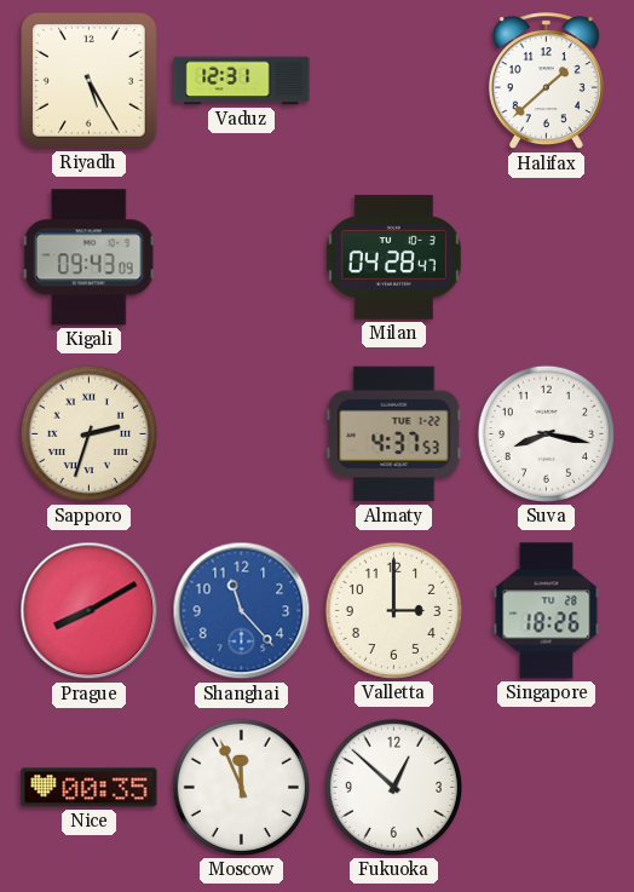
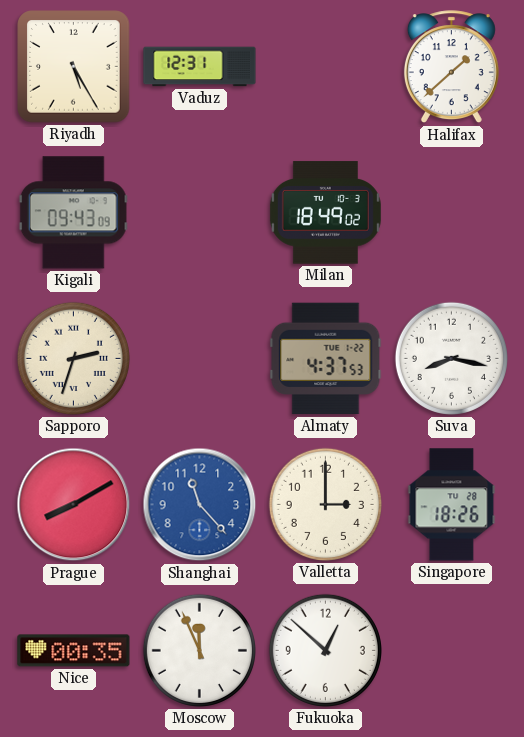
Milan: 04:28 -> 18:49 (325, 213)
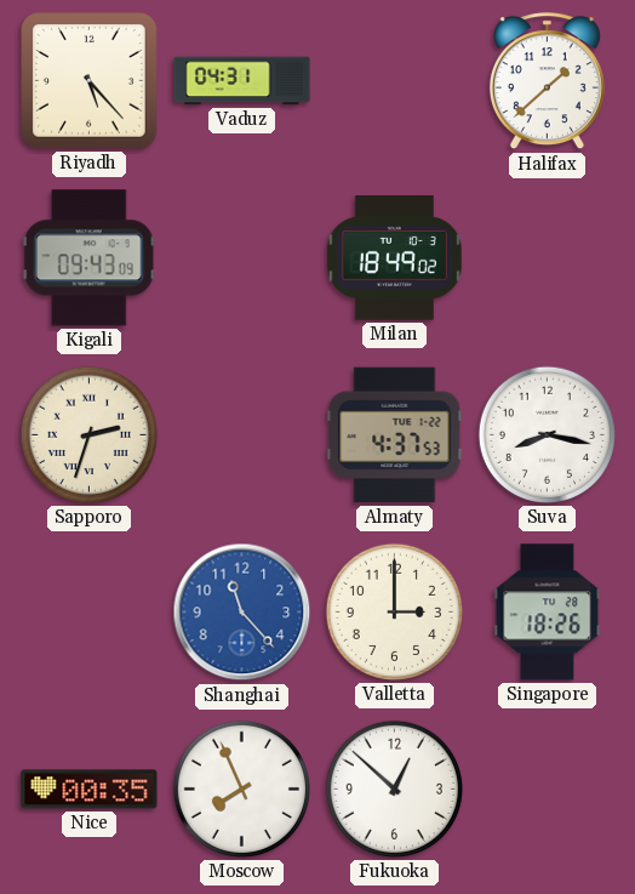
Riyadh: 5:25 -> 5:23 (90, 81)
Vaduz: 12:31 -> 04:31 (242, 81)
Prague: 8:10 -> none (74, 505)
Moscow: 11:56 -> 7:56 (241, 788)
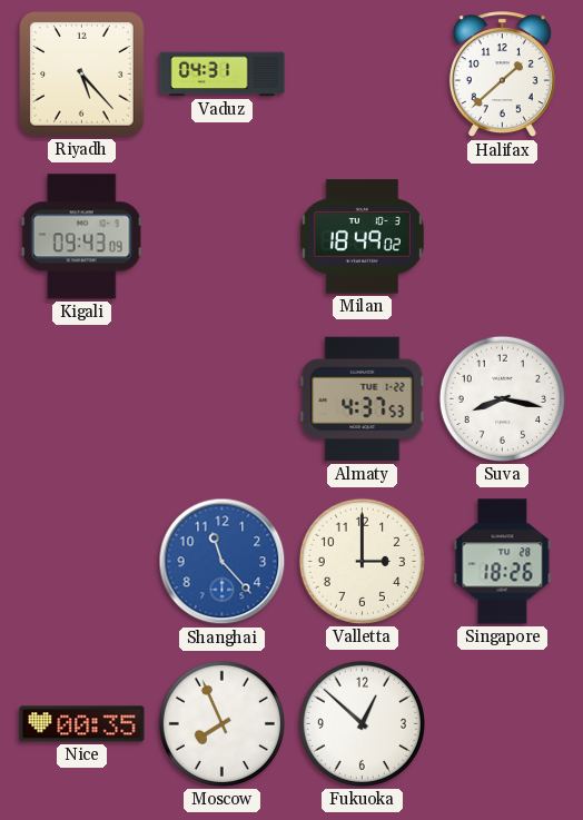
Sapporo: 2:33 -> none (88, 434)
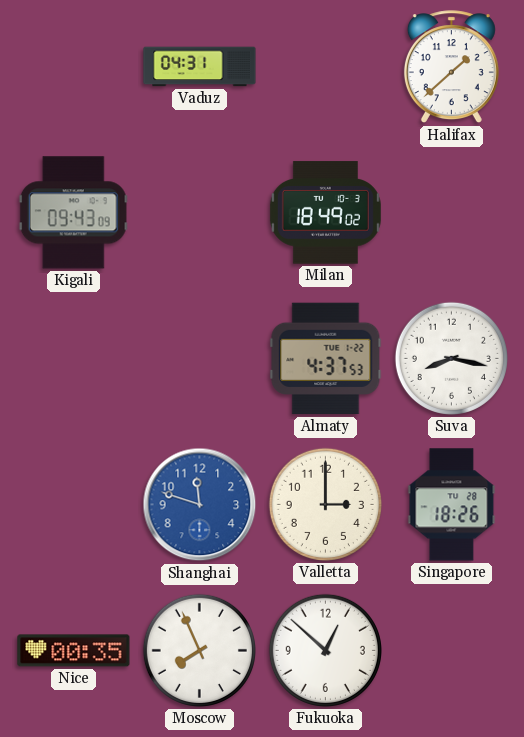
Riyadh: 5:23 -> none (82, 75)
Shanghai: 11:23 -> 11:48 (200, 505)
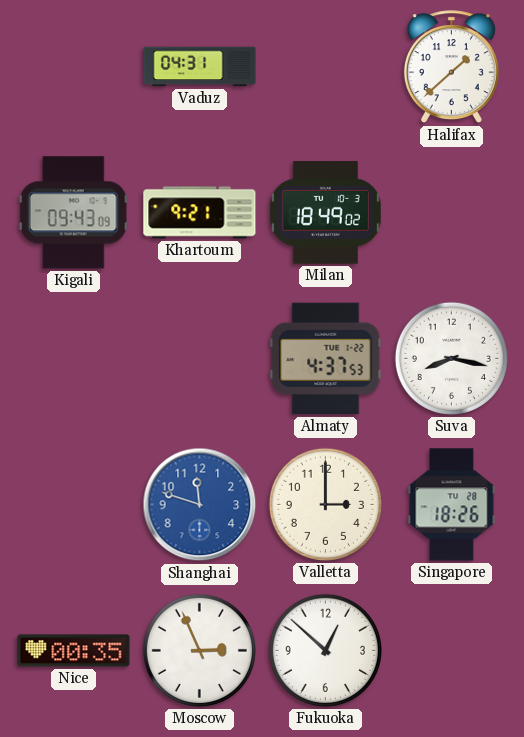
Khartoum: none -> 9:21 (200, 213)
Moscow: 7:56 -> 2:56 (199, 650)
